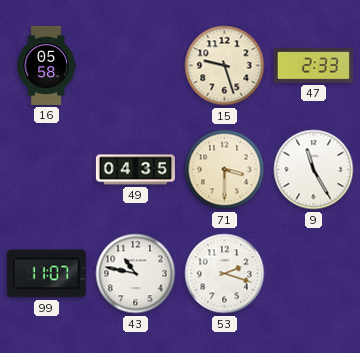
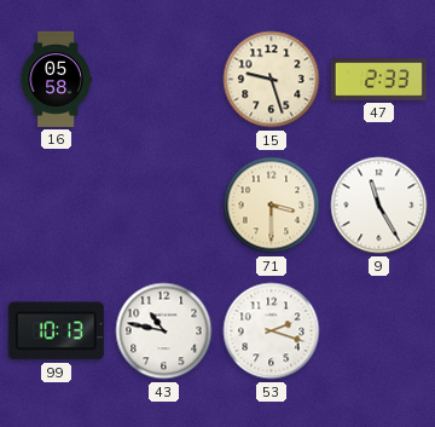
49: 04:35 -> none (135, 170)
99: 11:07 -> 10:13 (56, 331)
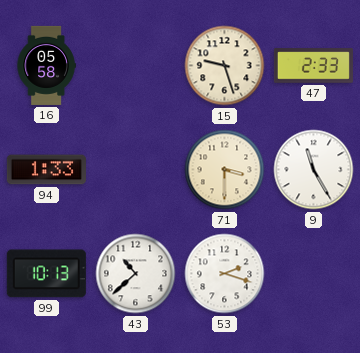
94: none -> 1:33 (46, 170)
43: 10:47 -> 10:38 (136, 274)
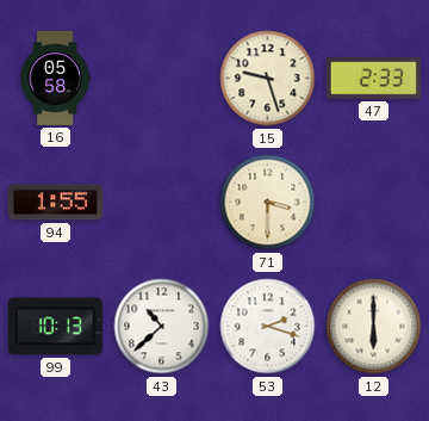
94: 1:33 -> 1:55 (55, 203)
9: 11:25 -> none (314, 170)
12: none -> 6:00 (374, 327)
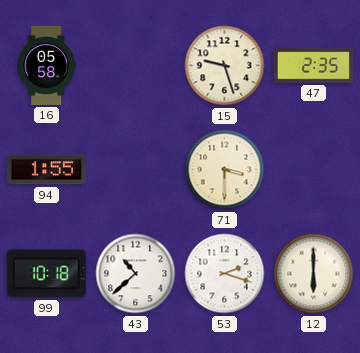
47: 2:33 -> 2:35 (313, 66)
99: 10:13 -> 10:18 (46, 274)
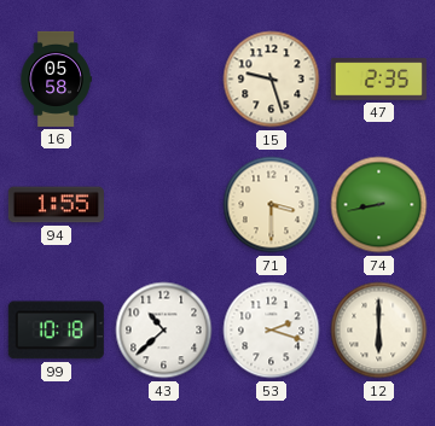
74: none -> 8:43 (379, 205)
